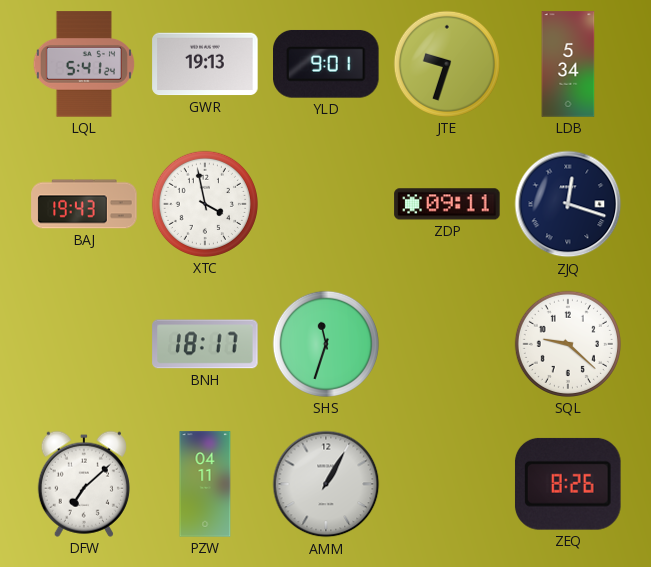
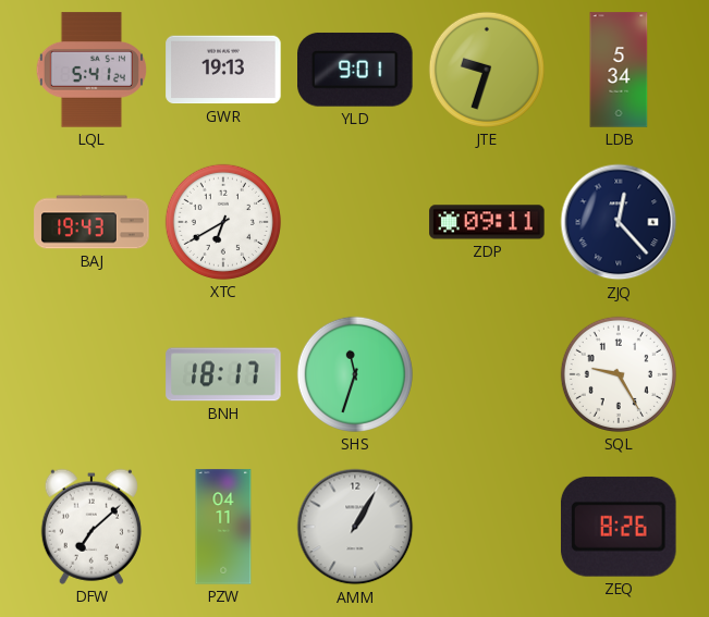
XTC: 3:58 -> 6:40 (223, 222)
ZJQ: 12:18 -> 12:23 (619, 222)
SQL: 9:22 -> 9:25 (619, 374)
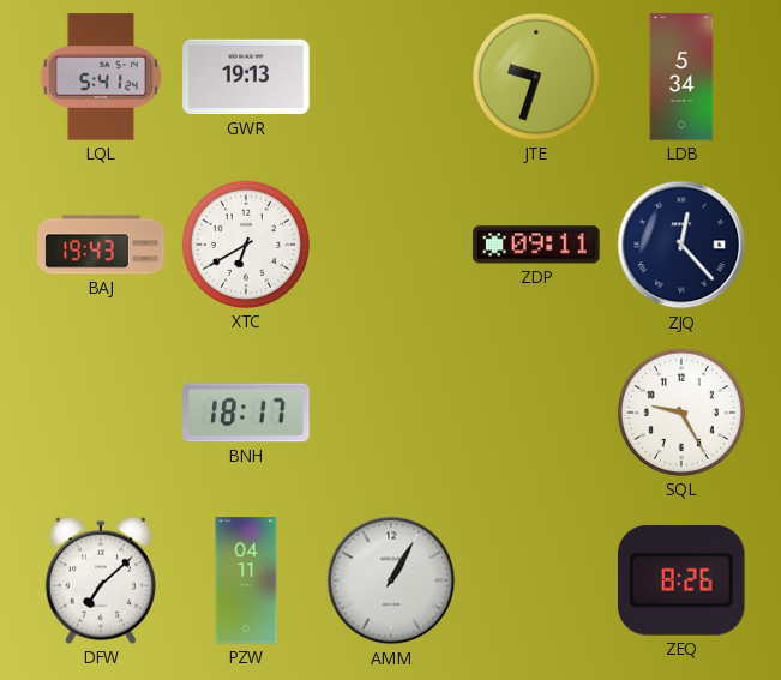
YLD: 9:01 -> none (355, 70)
SHS: 11:33 -> none (355, 374)
